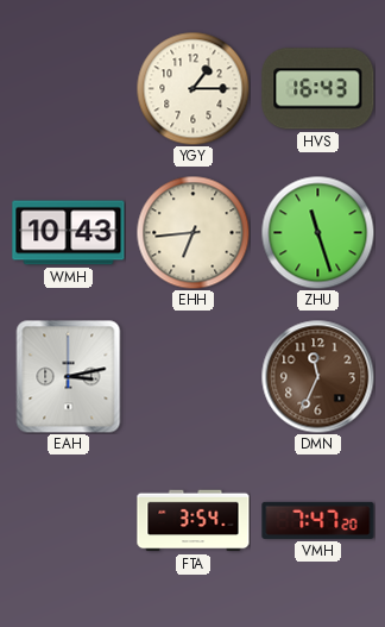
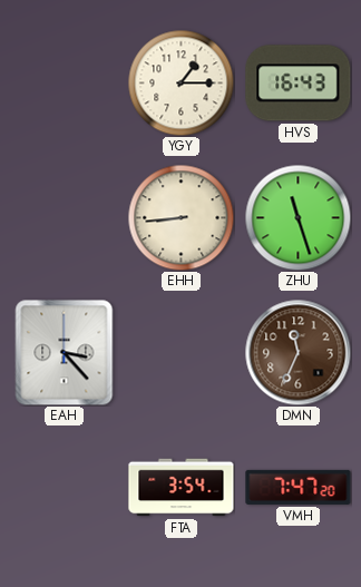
WMH: 10:43 -> none (69, 233)
EHH: 6:44 -> 8:44 (180, 217)
EAH: 3:13 -> 3:23 (65, 352)
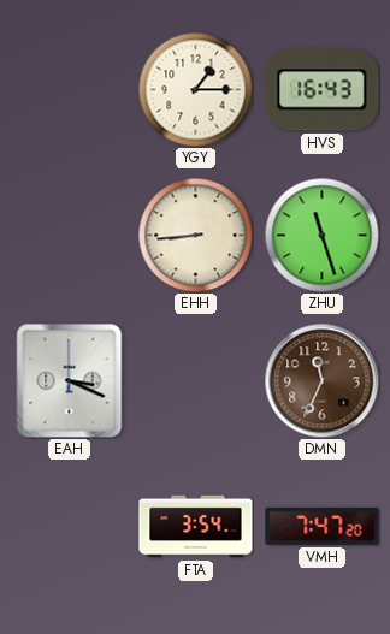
EAH: 3:23 -> 3:19 (70, 380)
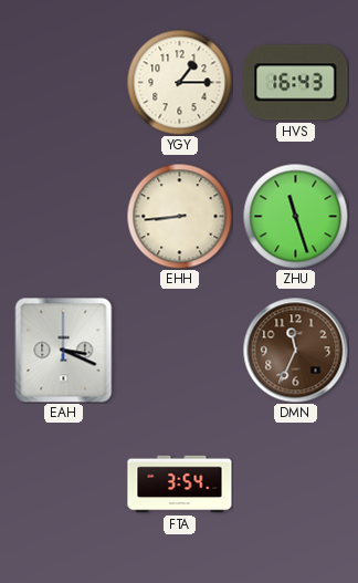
VMH: 7:47 -> none (323, 526)
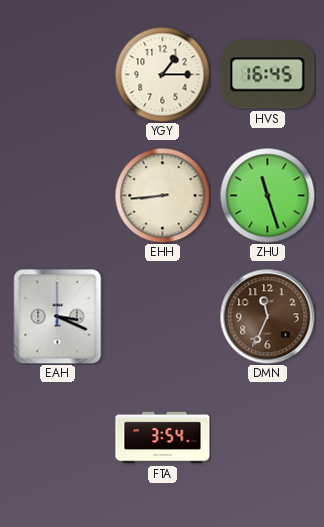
HVS: 16:43 -> 16:45 (268, 75)
